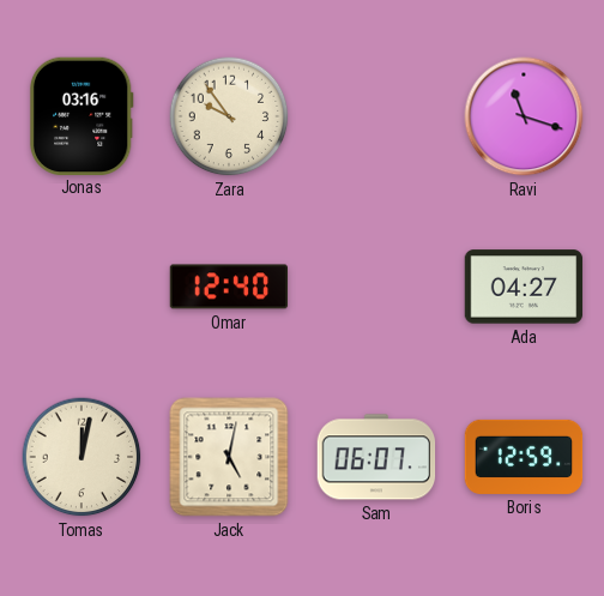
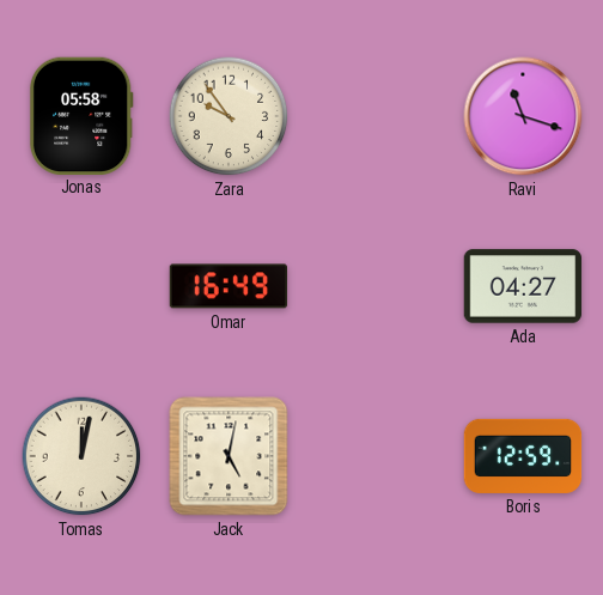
Jonas: 03:16 -> 05:58 (81, 115)
Omar: 12:40 -> 16:49 (229, 286)
Sam: 06:07 -> none (376, 457)
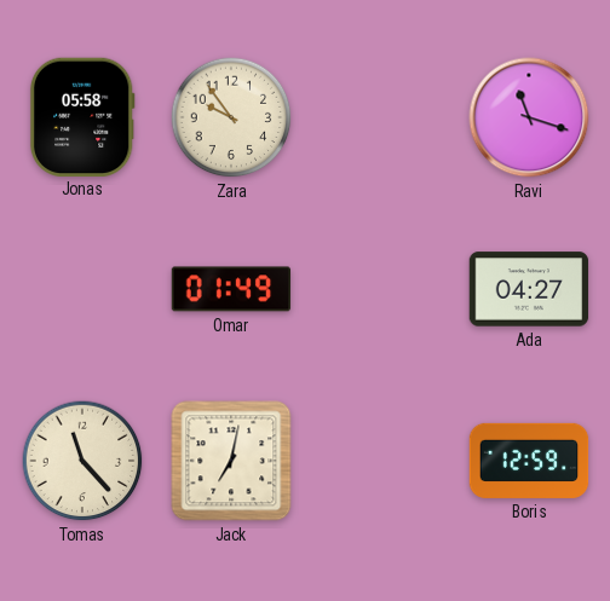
Omar: 16:49 -> 01:49 (231, 289)
Tomas: 12:02 -> 11:23 (82, 461)
Jack: 5:02 -> 7:02 (231, 461)
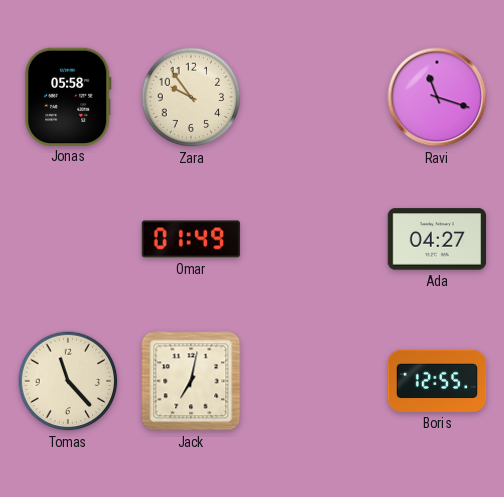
Boris: 12:59 -> 12:55 (437, 381)
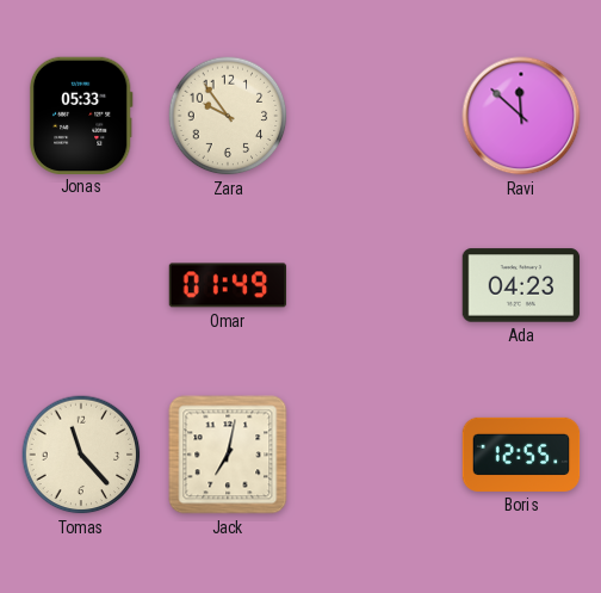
Jonas: 05:58 -> 05:33 (81, 115)
Ravi: 11:18 -> 11:52 (521, 116)
Ada: 04:27 -> 04:23 (521, 285)
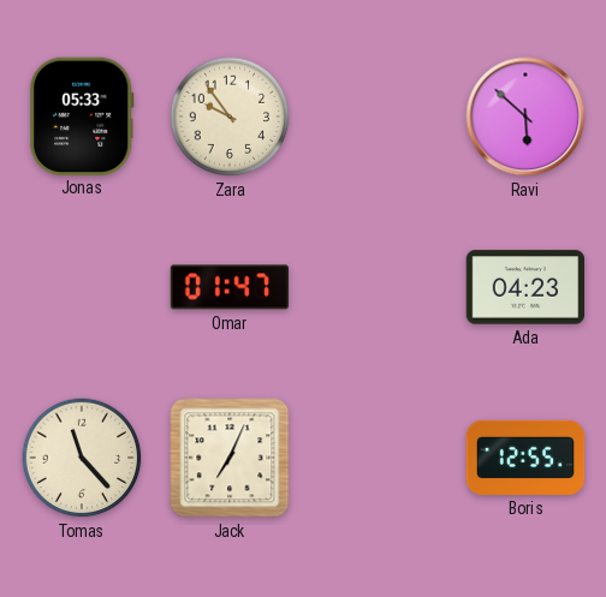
Ravi: 11:52 -> 5:52 (525, 117)
Omar: 01:49 -> 01:47 (230, 287)
Jack: 7:02 -> 7:04 (230, 458)
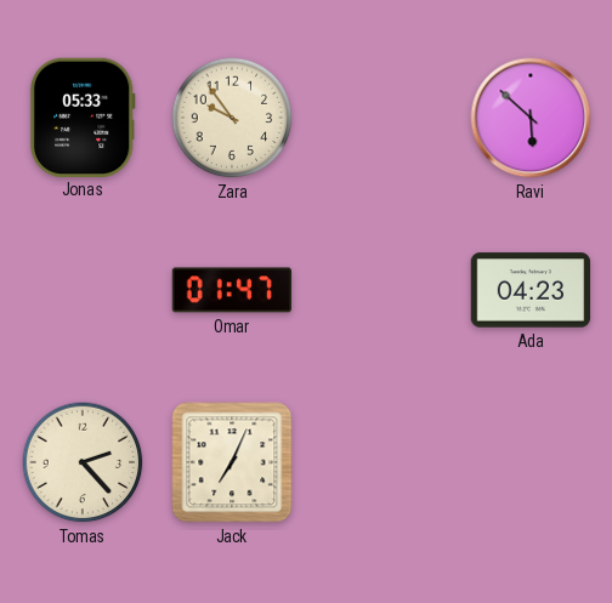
Tomas: 11:23 -> 2:23 (83, 462)
Boris: 12:55 -> none (525, 458)
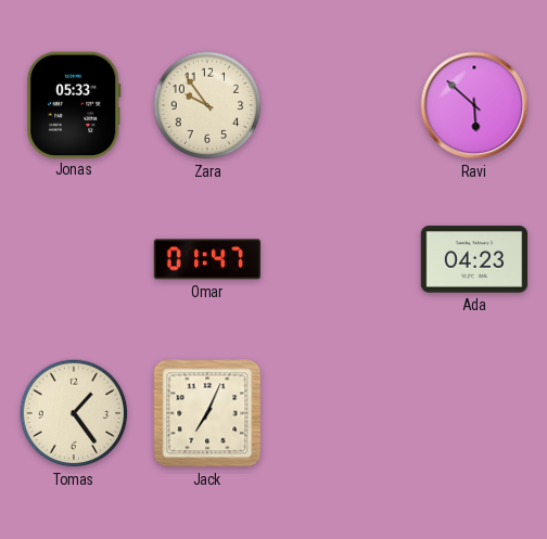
Tomas: 2:23 -> 1:24 (74, 413)
